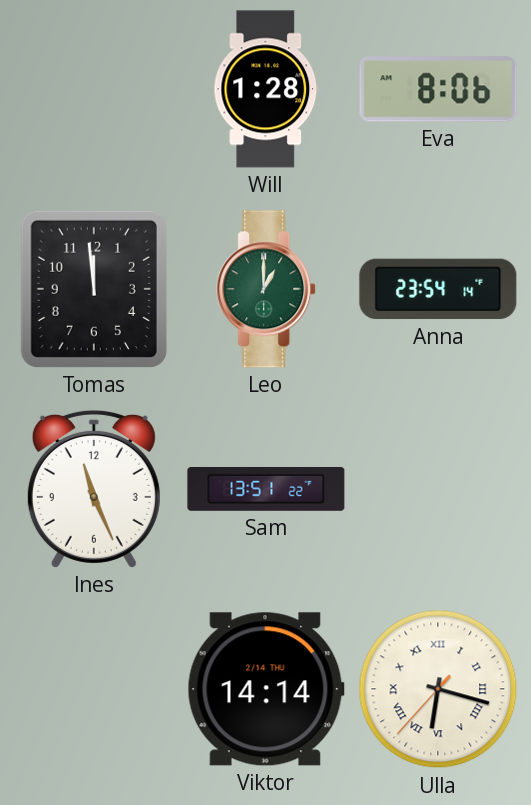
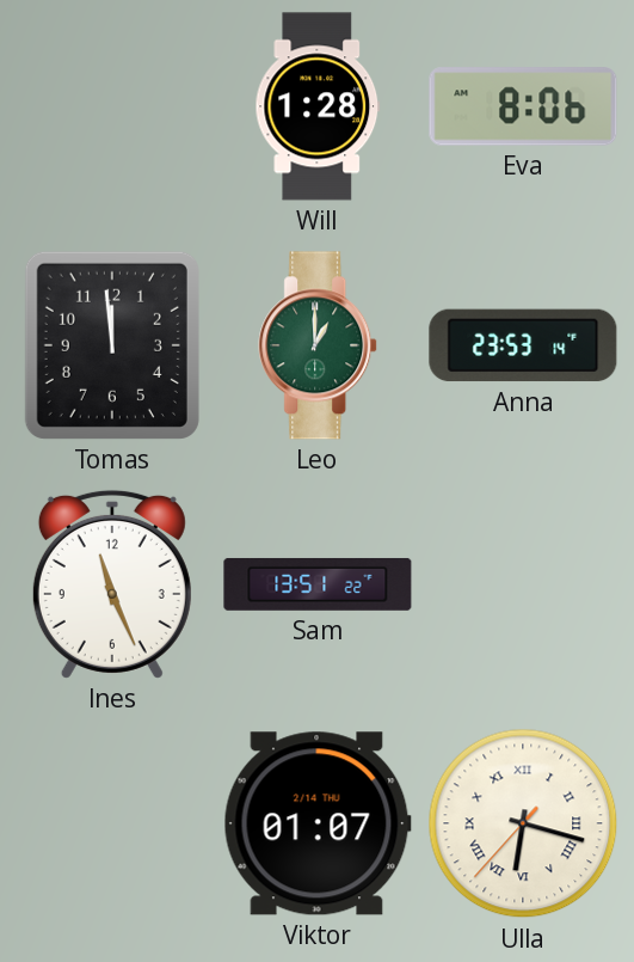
Anna: 23:54 -> 23:53 (523, 345)
Viktor: 14:14 -> 01:07 (318, 823)
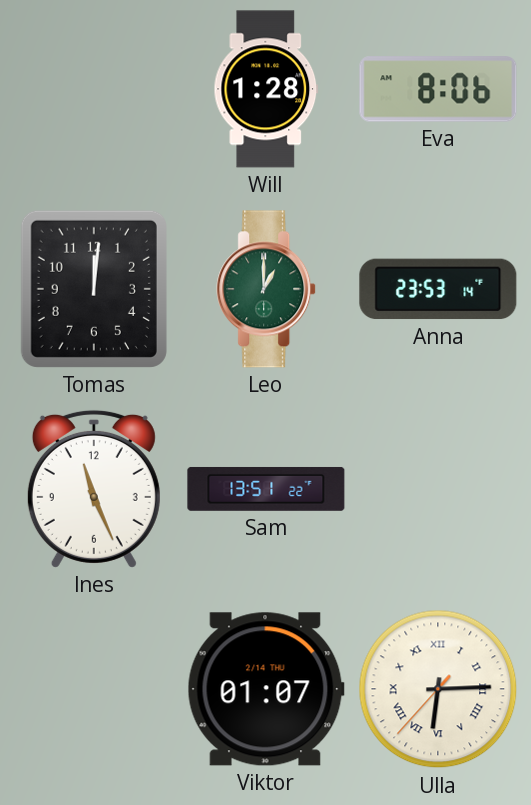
Tomas: 11:59 -> 12:01 (94, 289)
Ulla: 6:17 -> 6:14 (438, 689)
